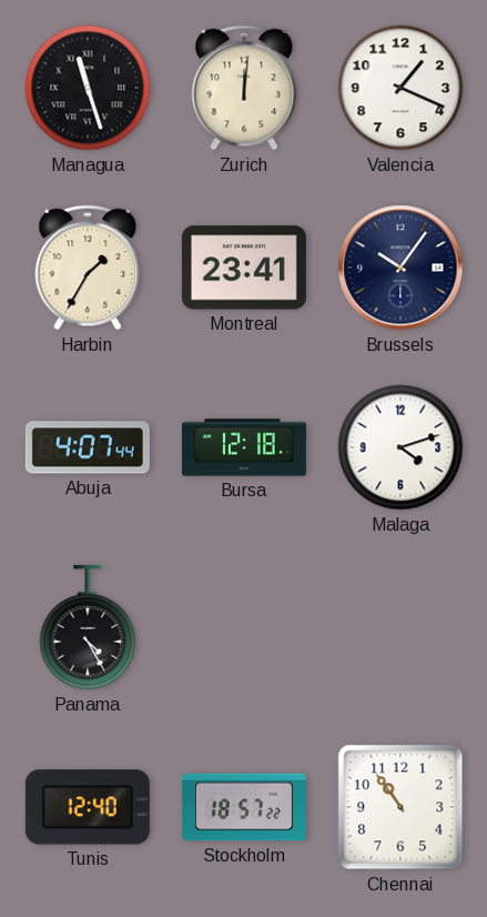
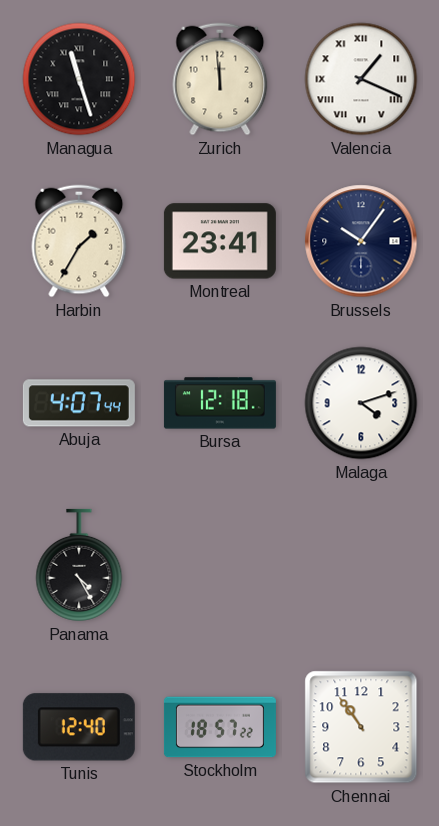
Zurich: 12:01 -> 11:59 (220, 79)
Valencia numerals: Arabic -> Roman (361, 79)
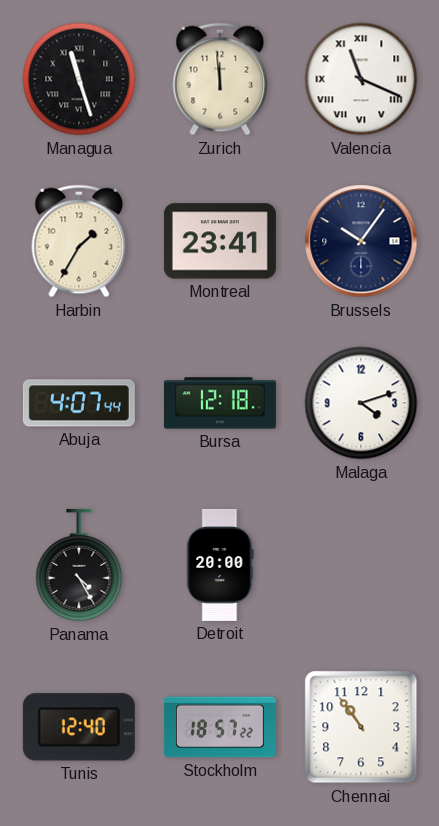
Valencia: 1:19 -> 11:19 (361, 79)
Detroit: none -> 20:00 (220, 565)
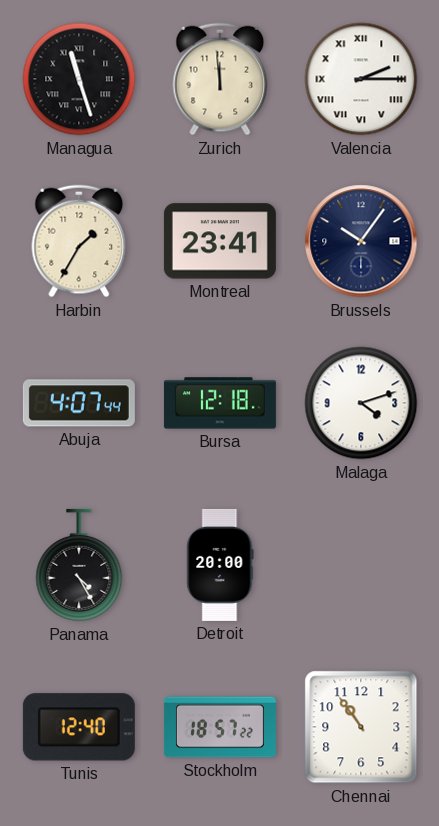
Valencia: 11:19 -> 2:15 (361, 79)
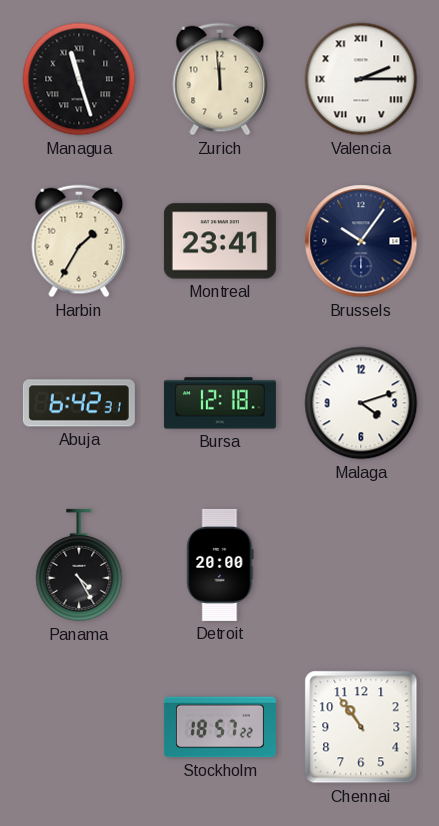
Abuja: 4:07 -> 6:42 (79, 403)
Tunis: 12:40 -> none (79, 727)
